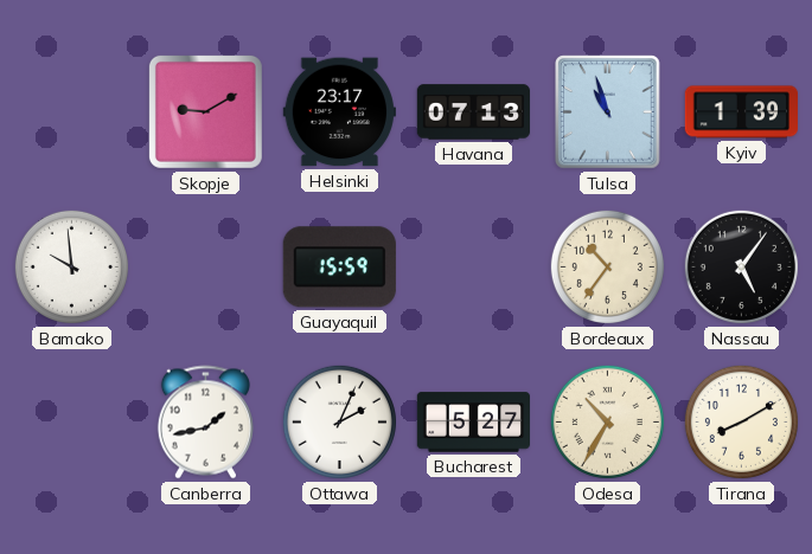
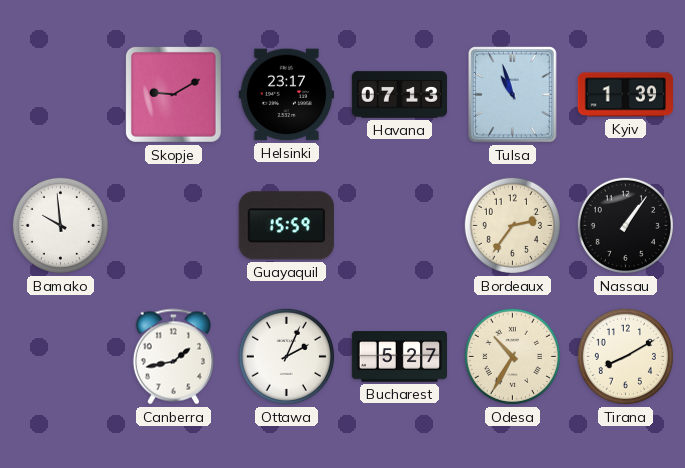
Bordeaux: 10:36 -> 2:36 (512, 225)
Nassau: 5:06 -> 1:06 (625, 225)
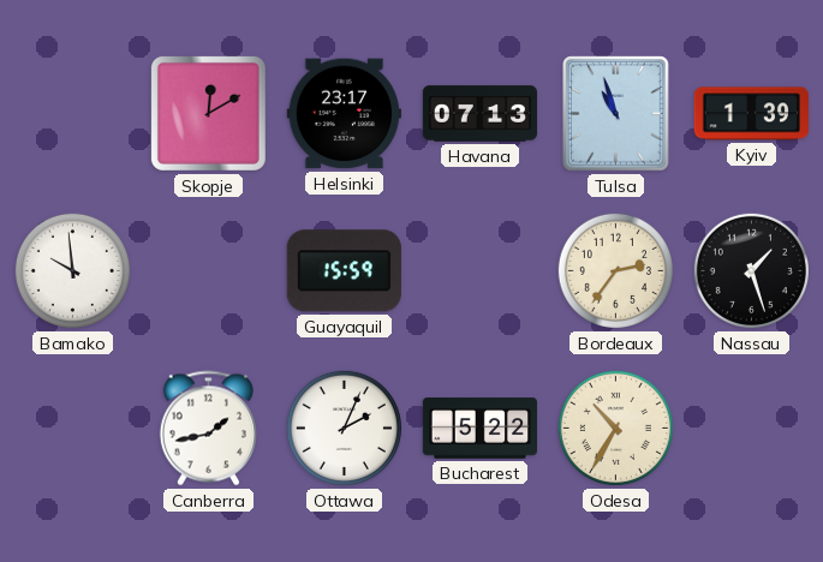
Skopje: 9:10 -> 12:10 (208, 113)
Nassau: 1:06 -> 1:27 (751, 270)
Bucharest: 5:27 -> 5:22 (479, 429)
Tirana: 8:10 -> none (625, 356)
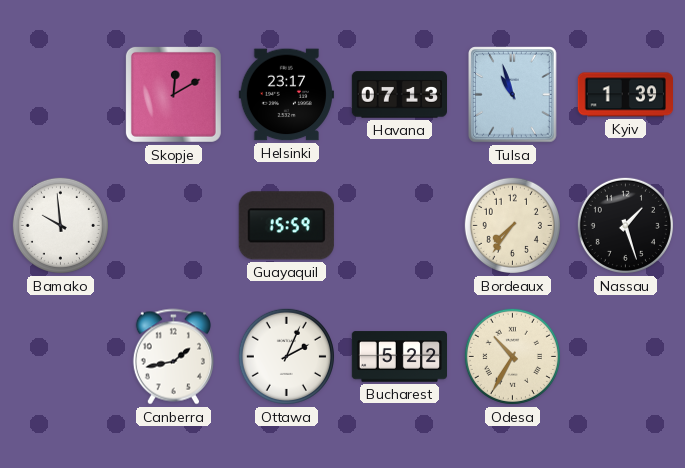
Bordeaux: 2:36 -> 7:36 (512, 225)
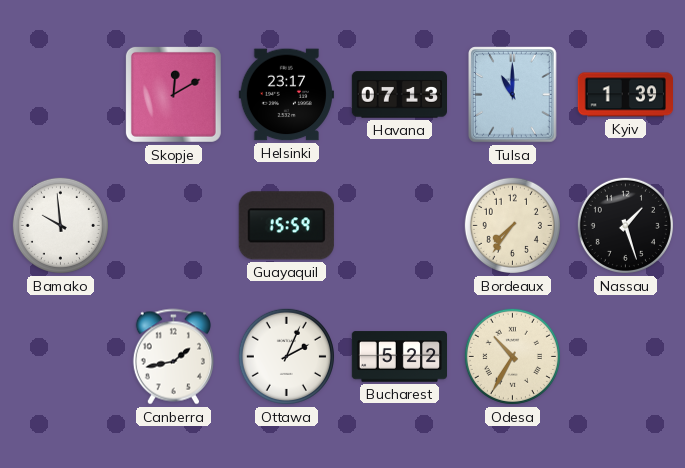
Tulsa: 10:57 -> 11:00 (513, 95)
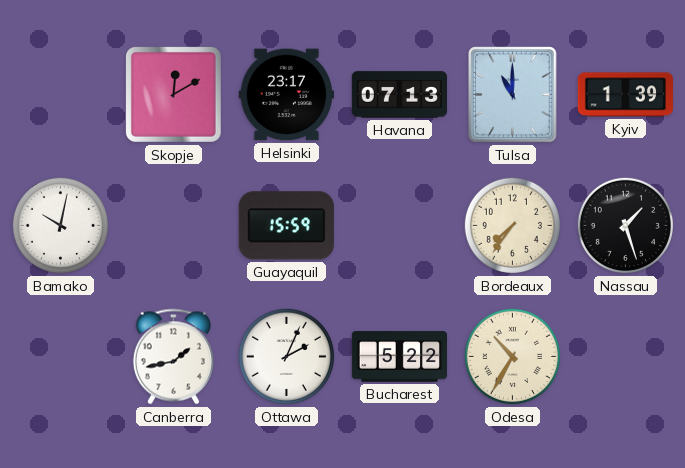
Bamako: 9:59 -> 10:02 (60, 225)
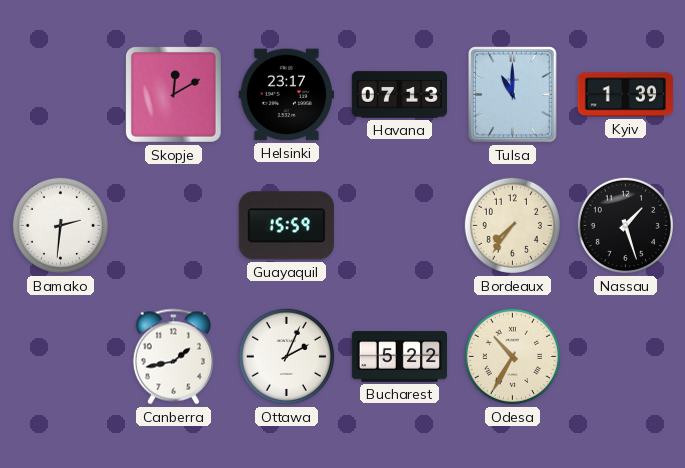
Bamako: 10:02 -> 2:31 (60, 225)
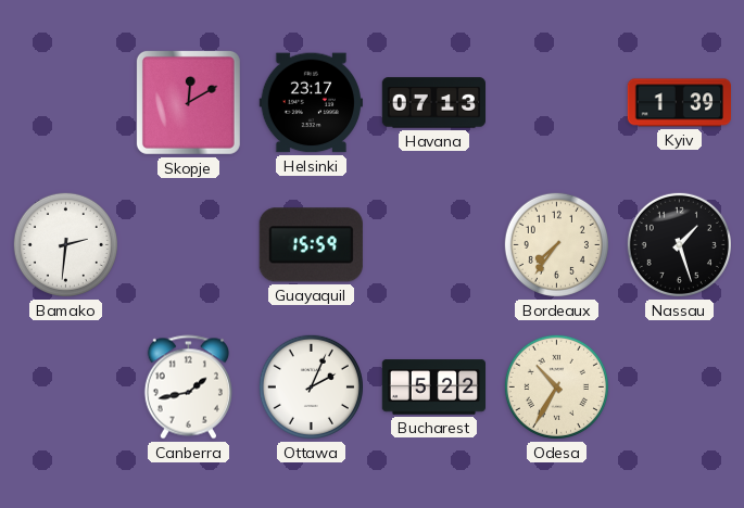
Tulsa: 11:00 -> none (513, 95)
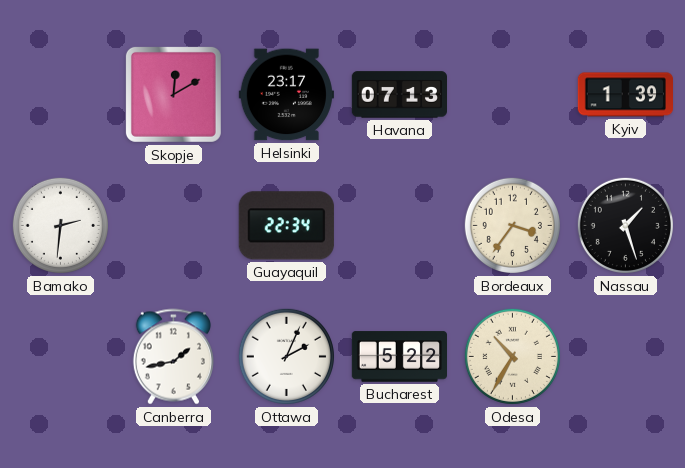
Guayaquil: 15:59 -> 22:34 (286, 226)
Bordeaux: 7:36 -> 3:36 (512, 225)
